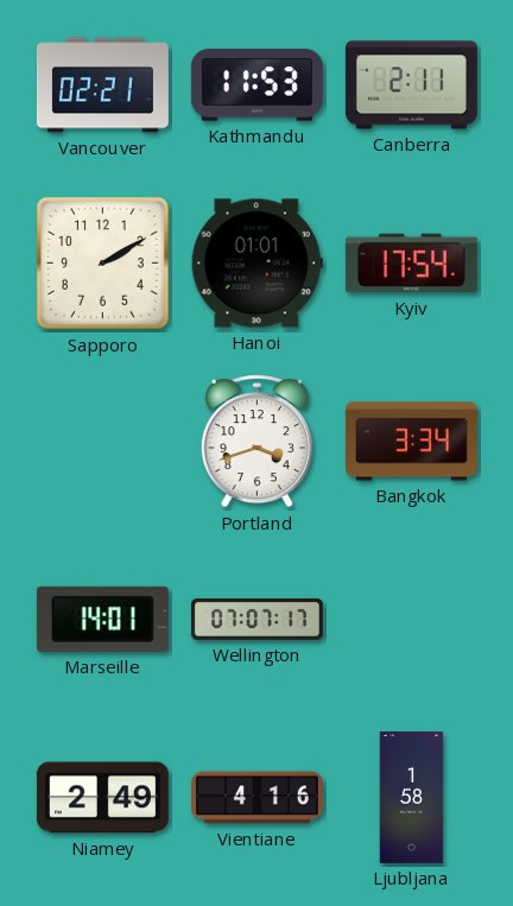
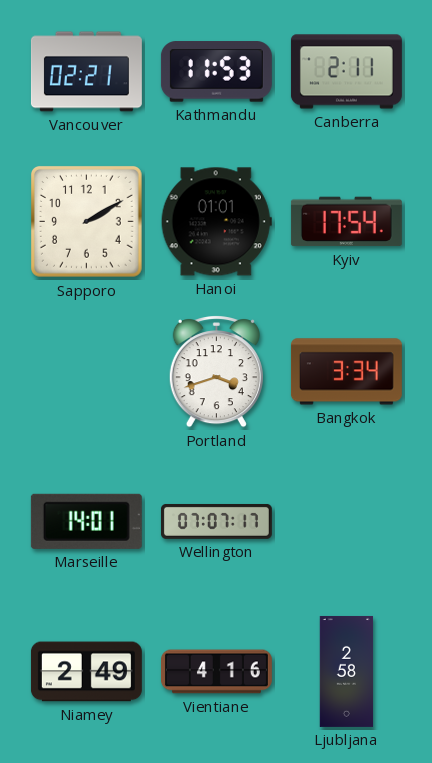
Ljubljana: 1:58 -> 2:58 (347, 671)
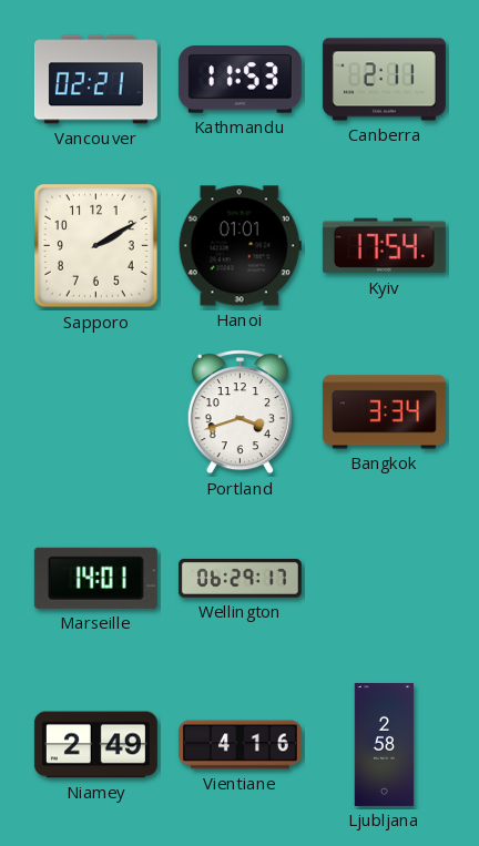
Wellington: 07:07 -> 06:29 (239, 578)
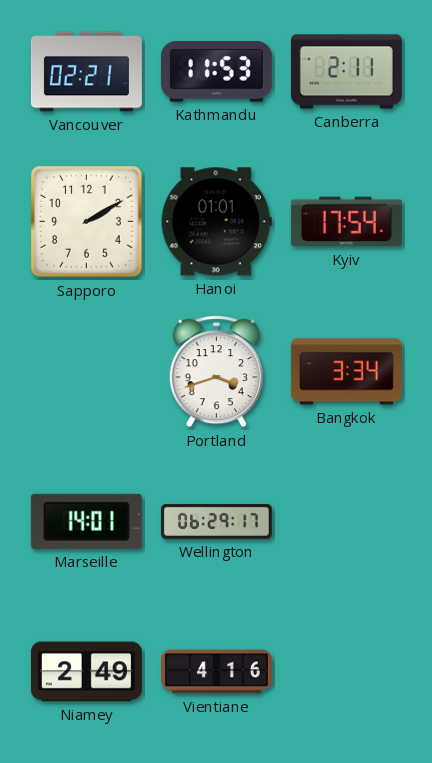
Ljubljana: 2:58 -> none (385, 744)
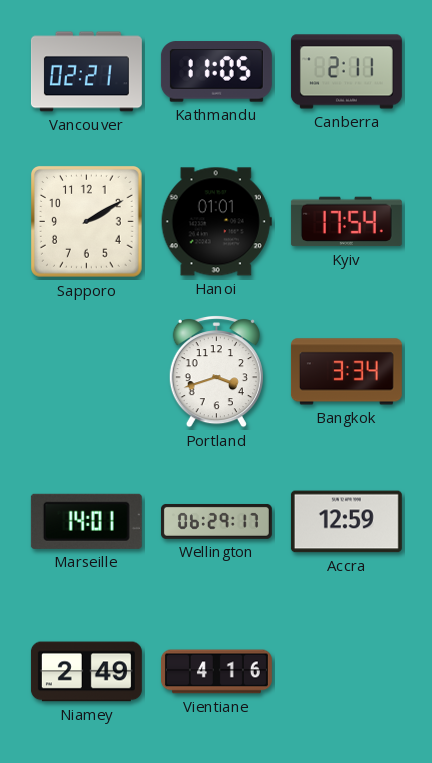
Kathmandu: 11:53 -> 11:05 (216, 72)
Accra: none -> 12:59 (346, 522)
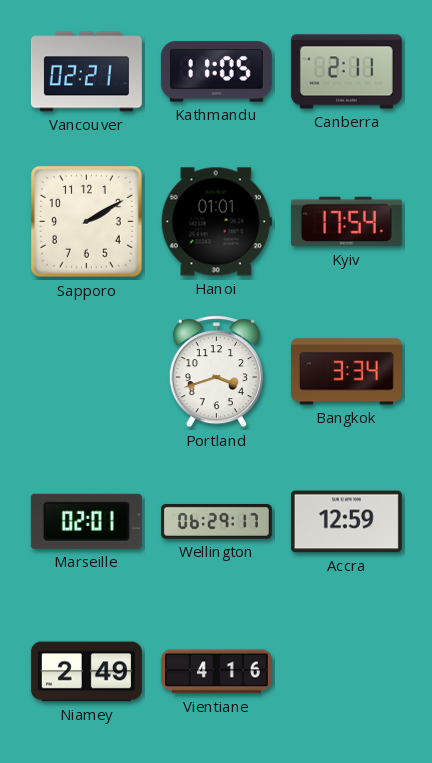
Marseille: 14:01 -> 02:01 (86, 521)
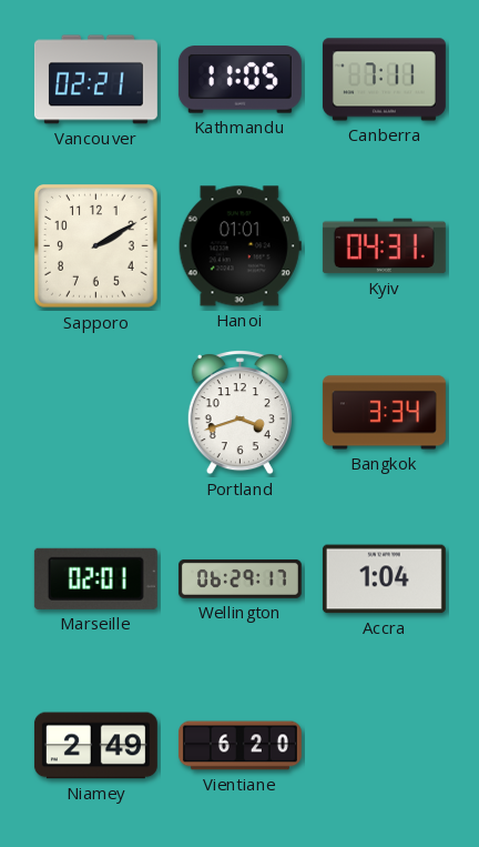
Canberra: 2:11 -> 7:11 (384, 80)
Kyiv: 17:54 -> 04:31 (384, 246)
Accra: 12:59 -> 1:04 (384, 579)
Vientiane: 4:16 -> 6:20 (239, 746)
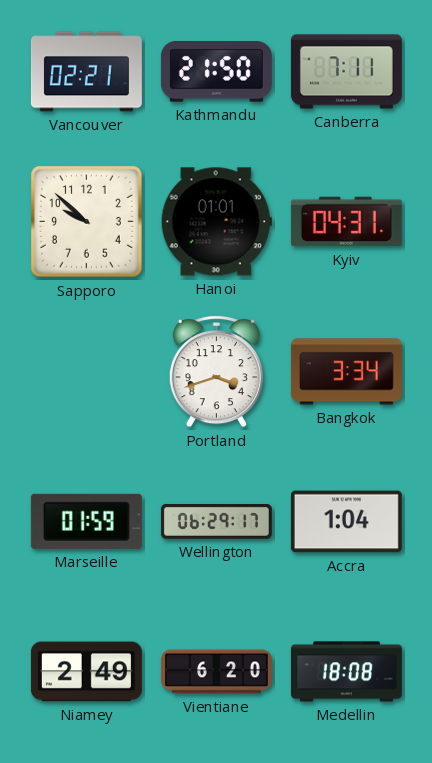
Kathmandu: 11:05 -> 21:50 (216, 72)
Sapporo: 2:10 -> 9:52 (87, 222)
Marseille: 02:01 -> 01:59 (86, 521)
Medellin: none -> 18:08 (346, 672)
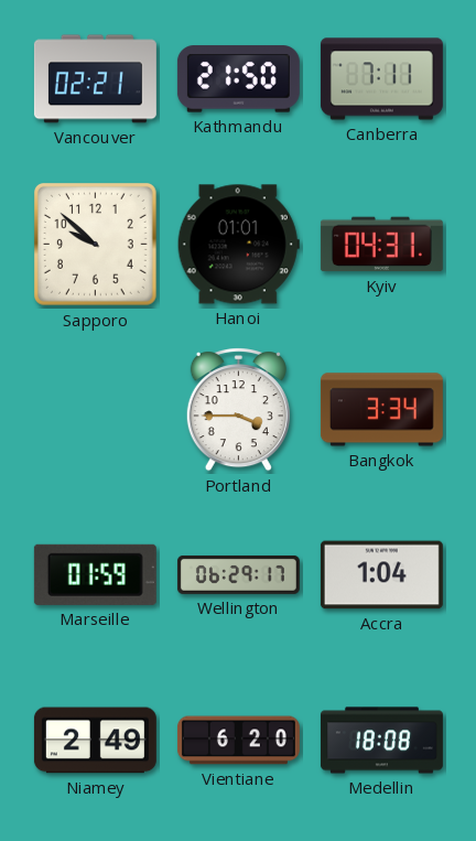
Portland: 3:42 -> 3:45 (238, 410)
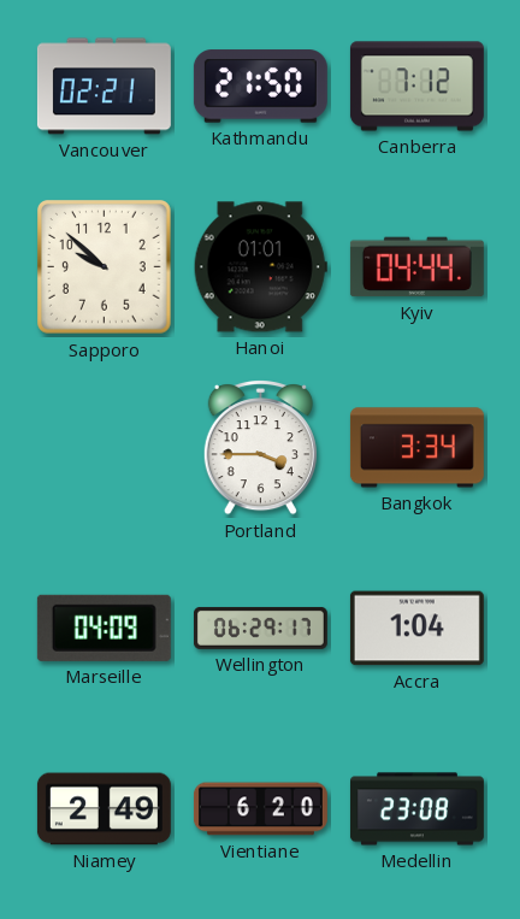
Canberra: 7:11 -> 7:12 (416, 87)
Kyiv: 04:31 -> 04:44 (416, 267)
Marseille: 01:59 -> 04:09 (104, 628)
Medellin: 18:08 -> 23:08 (416, 809)
